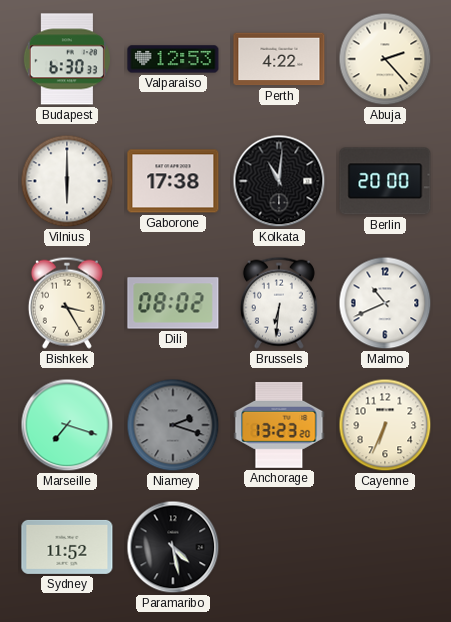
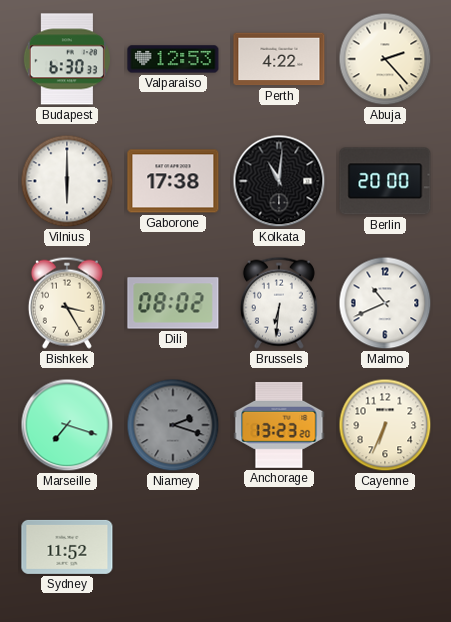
Paramaribo: 4:28 -> none (173, 547)
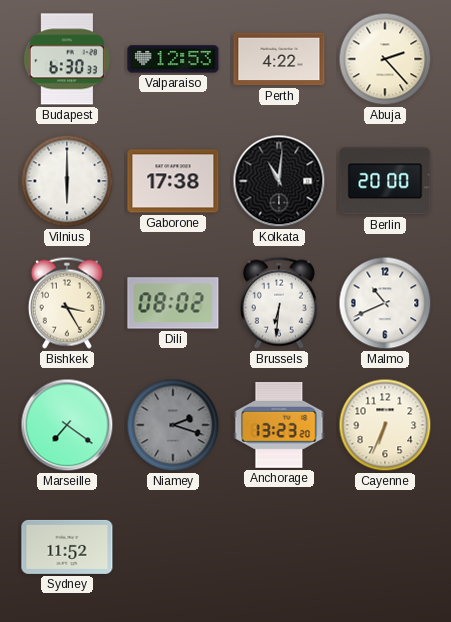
Marseille: 7:18 -> 7:21 (67, 425)
